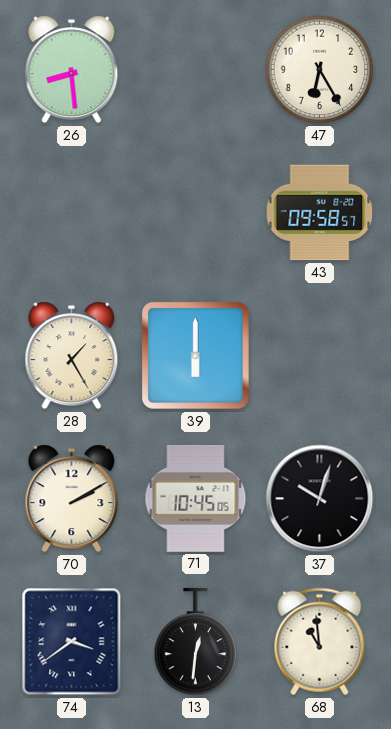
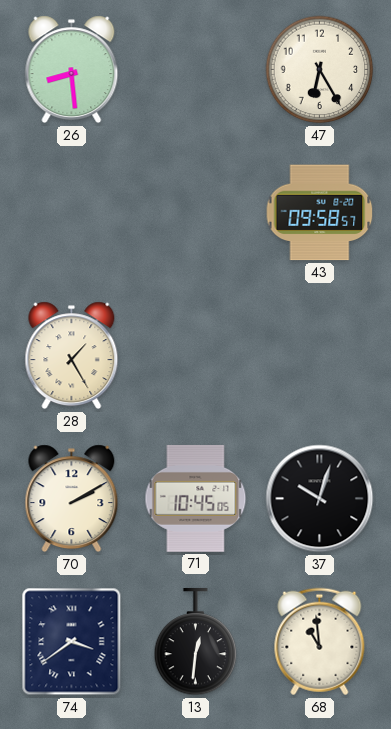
39: 6:00 -> none (196, 356)
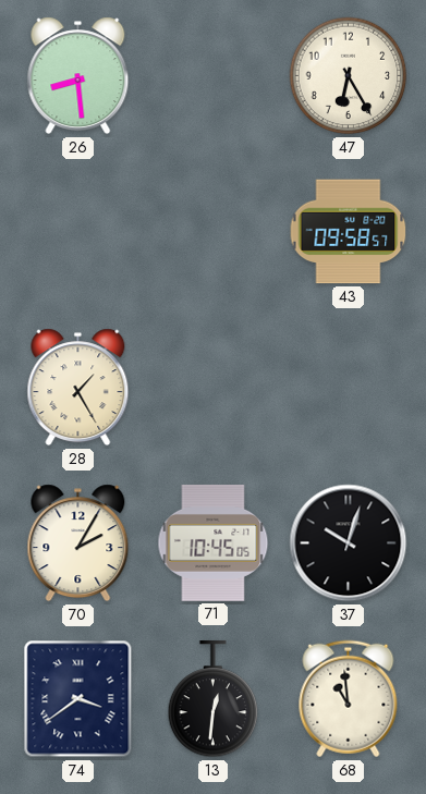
70: 2:10 -> 2:05 (78, 543)
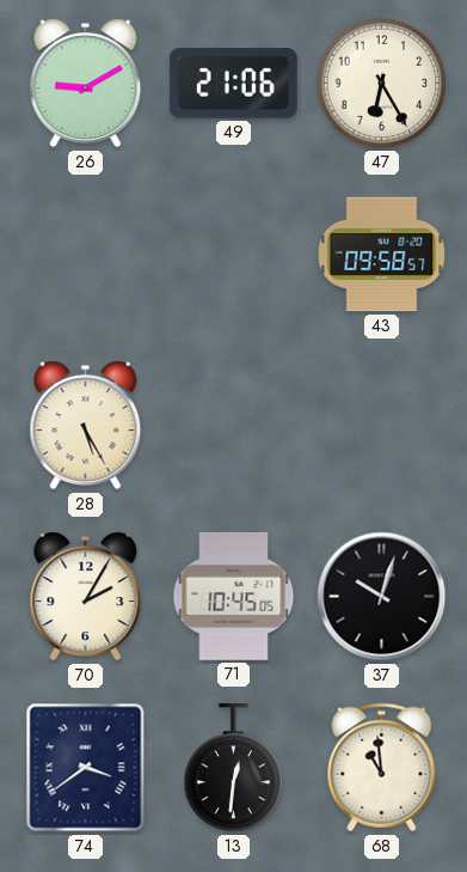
26: 8:29 -> 9:10 (86, 84)
49: none -> 21:06 (233, 84)
28: 1:25 -> 5:25 (86, 426)
